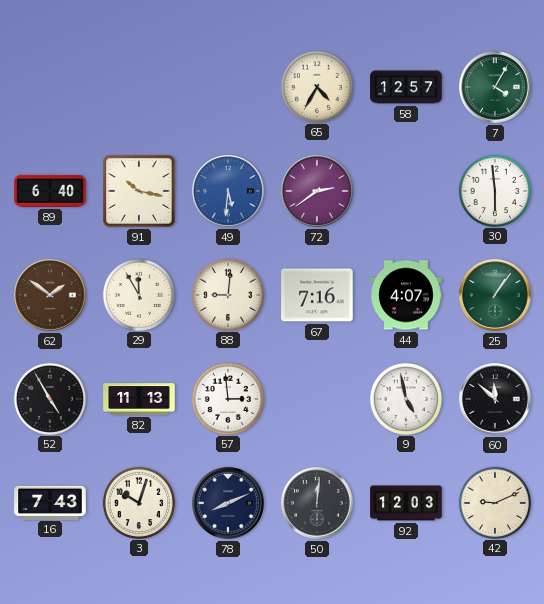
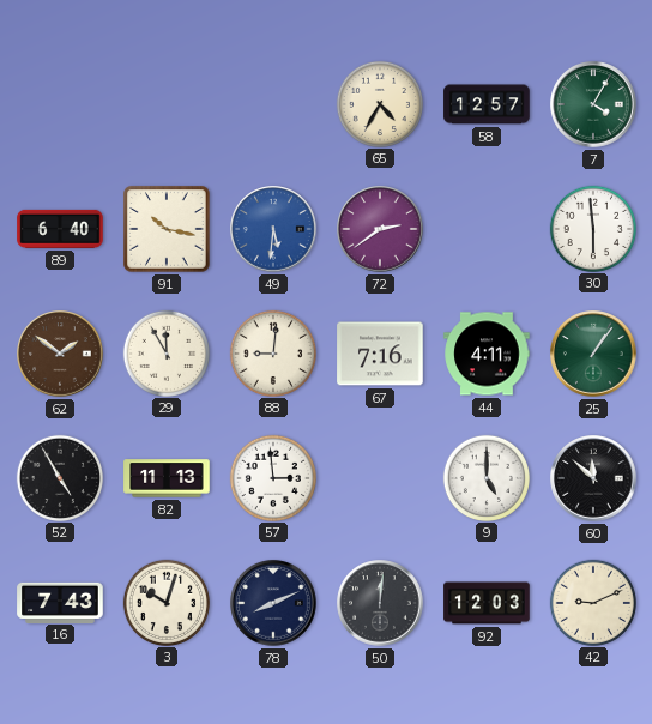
44: 4:07 -> 4:11 (487, 354)
9: 4:58 -> 5:00 (485, 477)
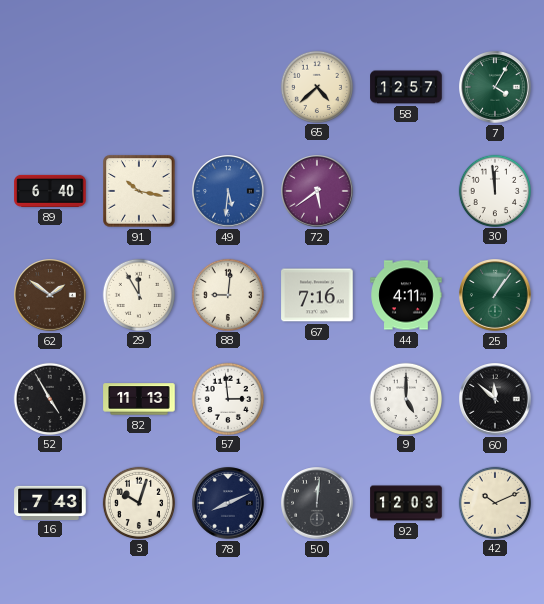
65: 4:35 -> 4:38 (316, 86)
72: 2:39 -> 5:39 (317, 191)
30: 5:59 -> 11:59 (494, 190)
42: 9:11 -> 10:11 (494, 502)
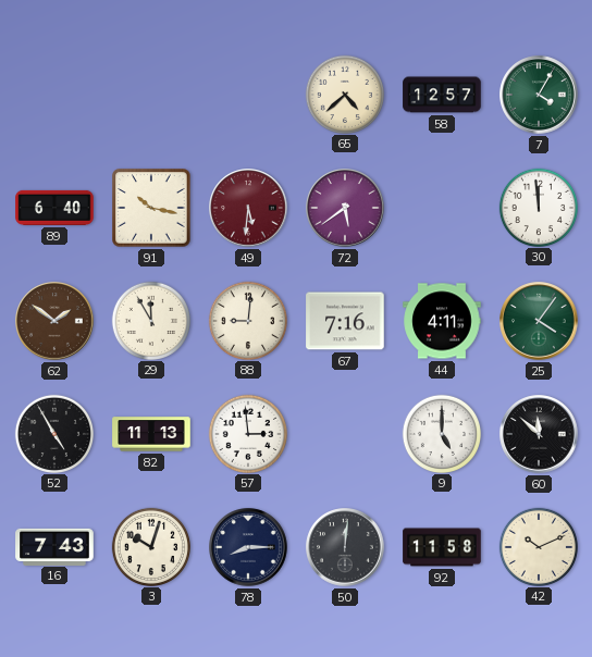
49 dial: blue -> burgundy (248, 208)
25: 1:06 -> 4:06 (539, 321)
78: 8:11 -> 8:15 (248, 547)
92: 12:03 -> 11:58 (442, 547)
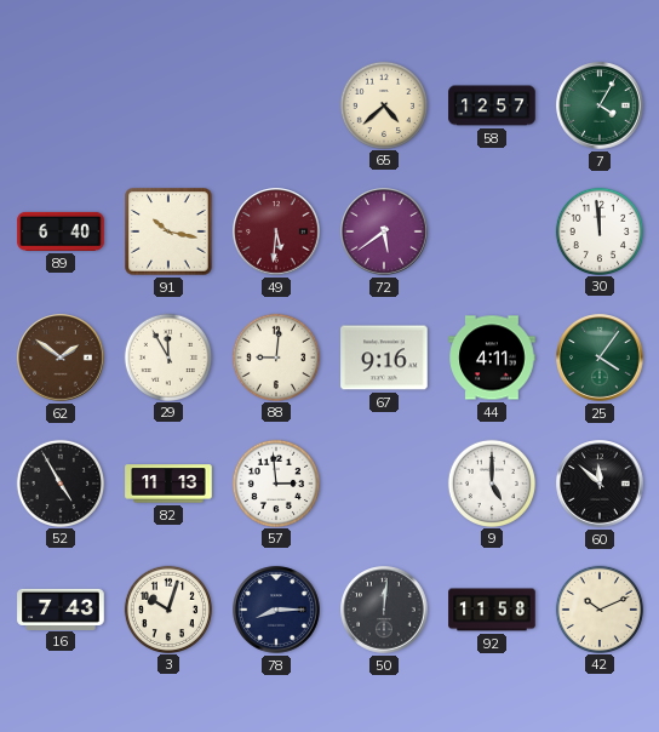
67: 7:16 -> 9:16 (384, 358)
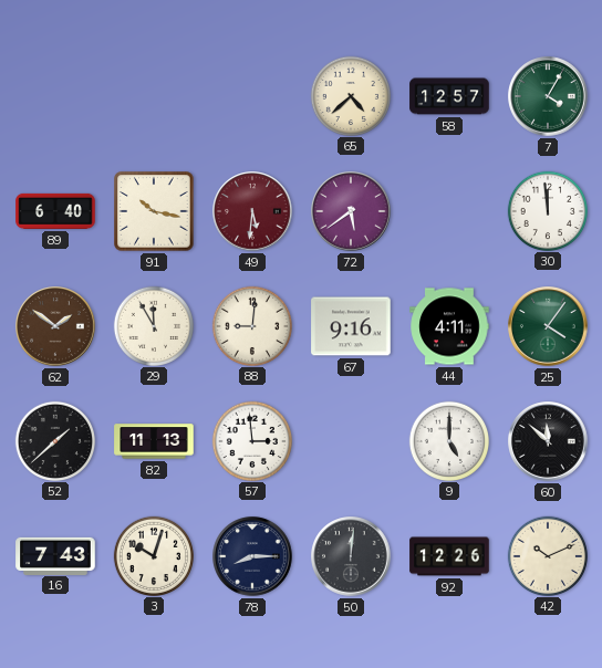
52: 4:55 -> 1:38 (54, 440)
92: 11:58 -> 12:26 (449, 556)
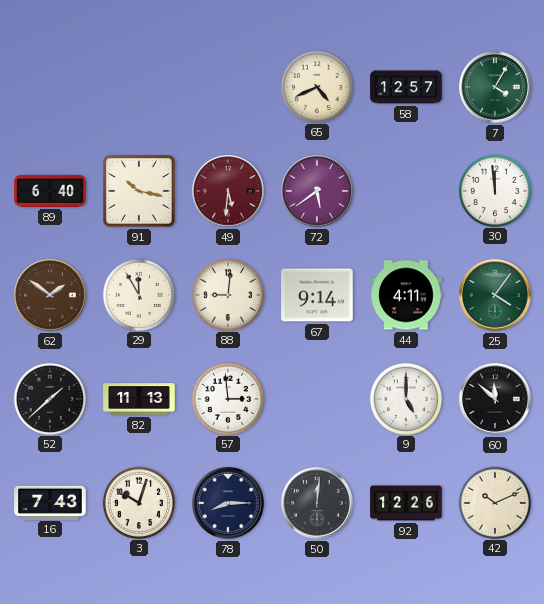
65: 4:38 -> 4:41 (316, 86)
67: 9:16 -> 9:14 (317, 295)
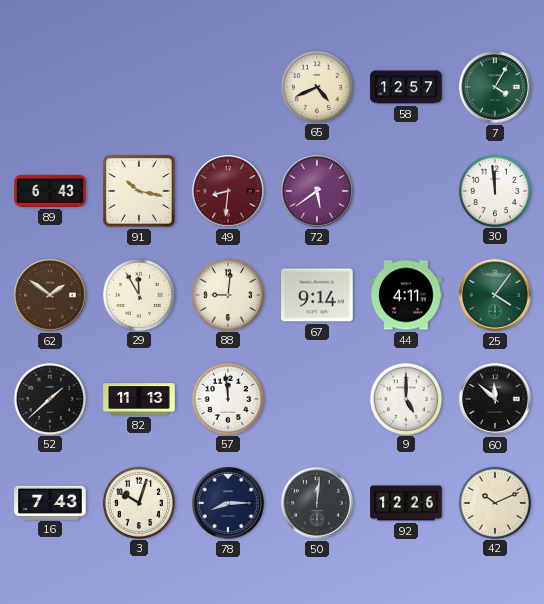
89: 6:40 -> 6:43 (50, 191)
49: 5:31 -> 8:31 (228, 191)
57: 2:59 -> 11:59 (227, 398)
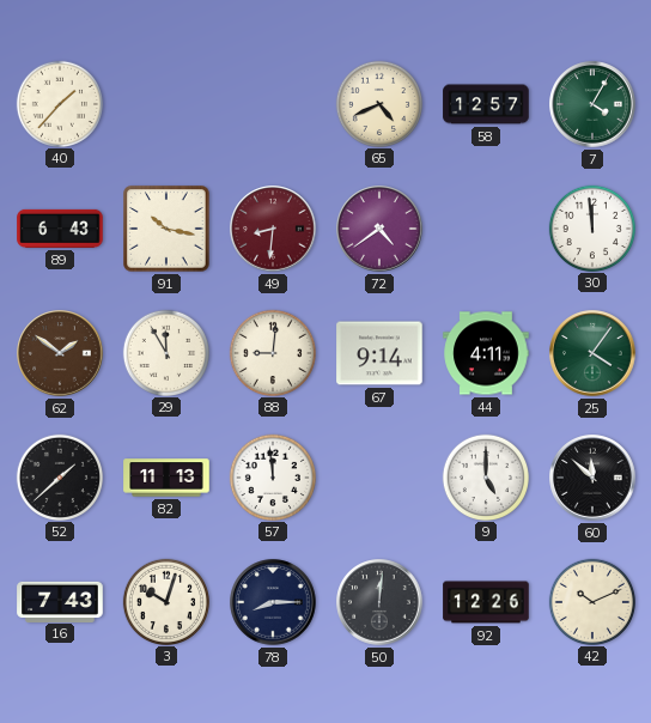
40: none -> 1:37 (59, 103)
72: 5:39 -> 4:39 (379, 229)
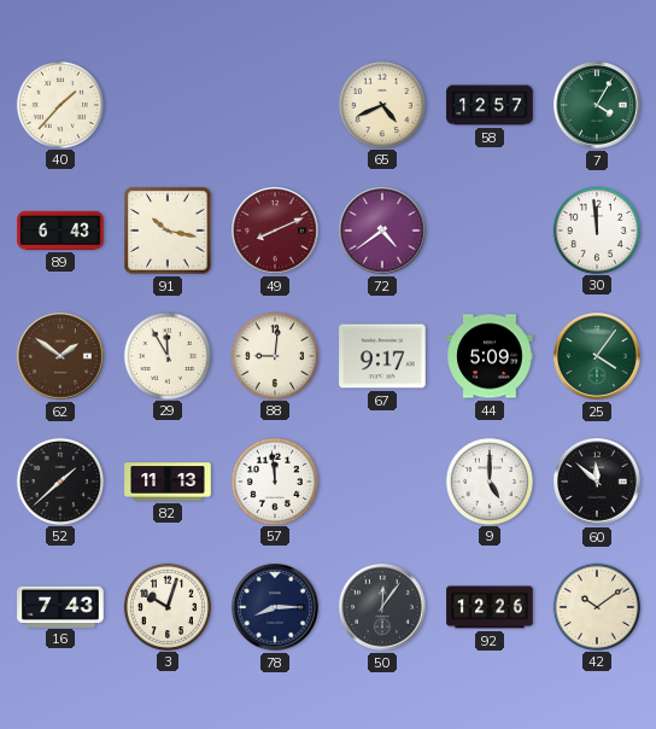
49: 8:31 -> 8:11 (275, 231)
67: 9:14 -> 9:17 (382, 356)
44: 4:11 -> 5:09 (490, 356)
50: 12:01 -> 12:06 (382, 607)
42: 10:11 -> 10:09 (596, 606)
